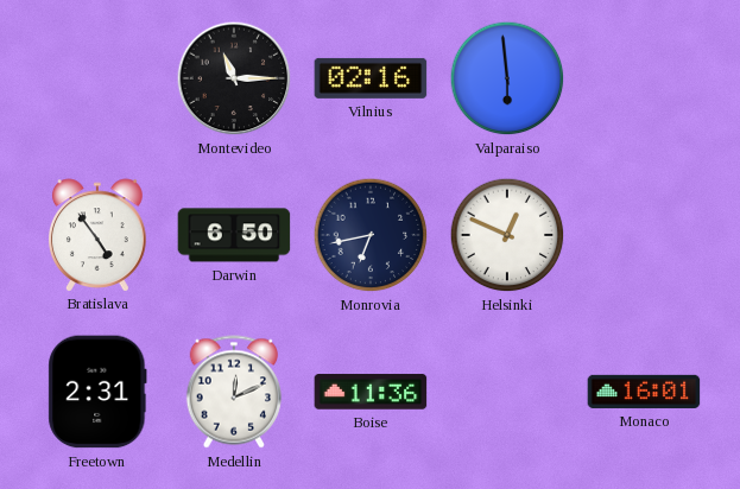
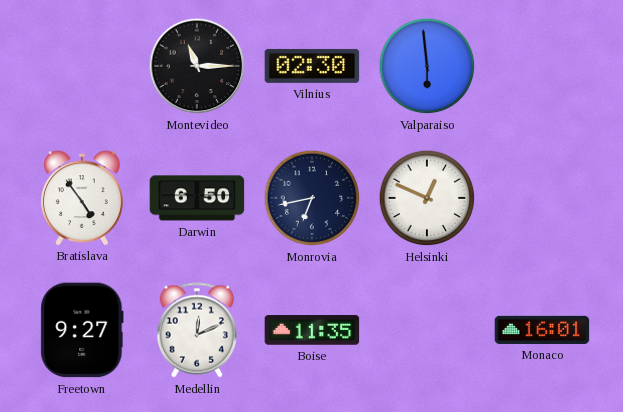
Vilnius: 02:16 -> 02:30 (312, 66)
Freetown: 2:31 -> 9:27 (82, 330)
Boise: 11:36 -> 11:35 (312, 330)
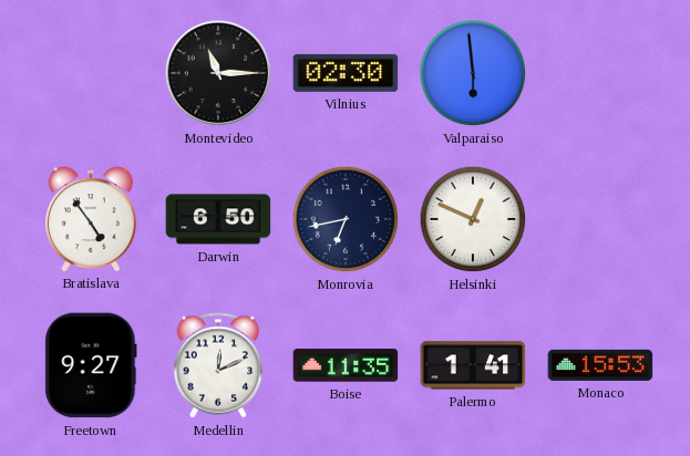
Palermo: none -> 1:41 (473, 365)
Monaco: 16:01 -> 15:53 (600, 365)
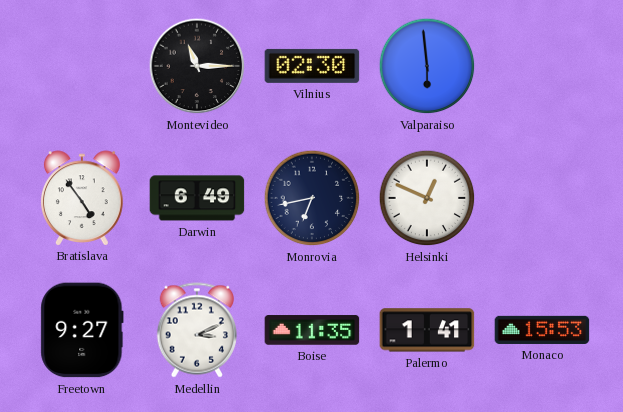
Darwin: 6:50 -> 6:49 (197, 198)
Medellin: 12:11 -> 3:11 (197, 330)
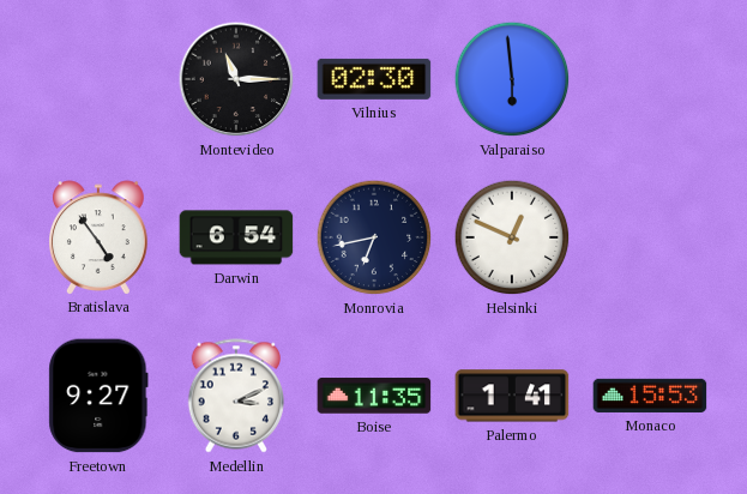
Darwin: 6:49 -> 6:54 (236, 237)
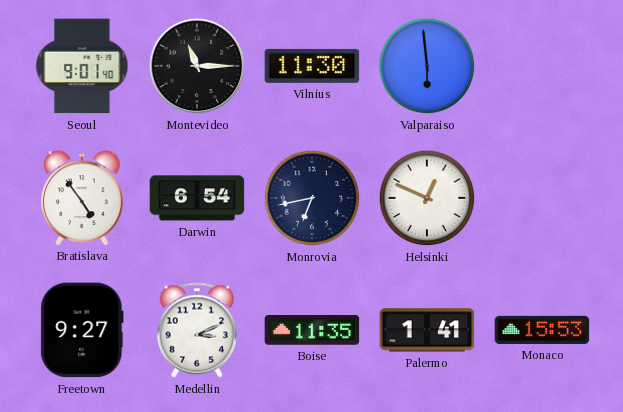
Seoul: none -> 9:01 (82, 66)
Vilnius: 02:30 -> 11:30 (312, 66)
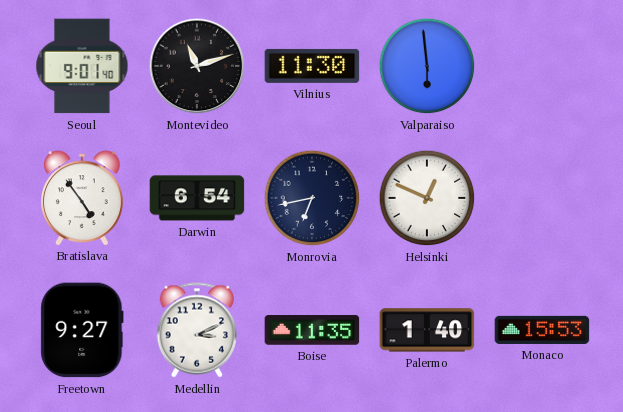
Montevideo: 11:15 -> 11:12 (197, 66)
Palermo: 1:41 -> 1:40 (427, 330)
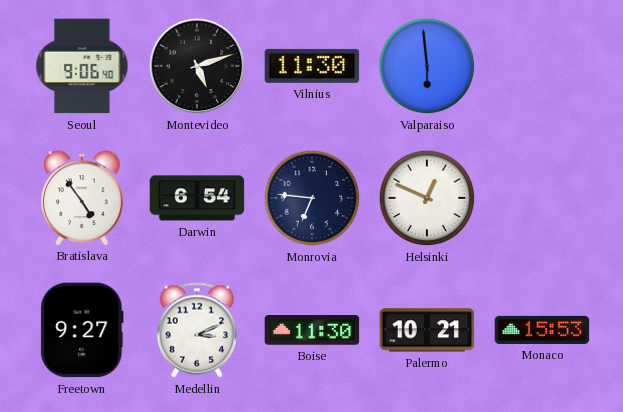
Seoul: 9:01 -> 9:06 (82, 66)
Montevideo: 11:12 -> 5:12 (197, 66)
Monrovia: 6:43 -> 6:46 (312, 198)
Boise: 11:35 -> 11:30 (312, 330)
Palermo: 1:40 -> 10:21 (427, 330)
